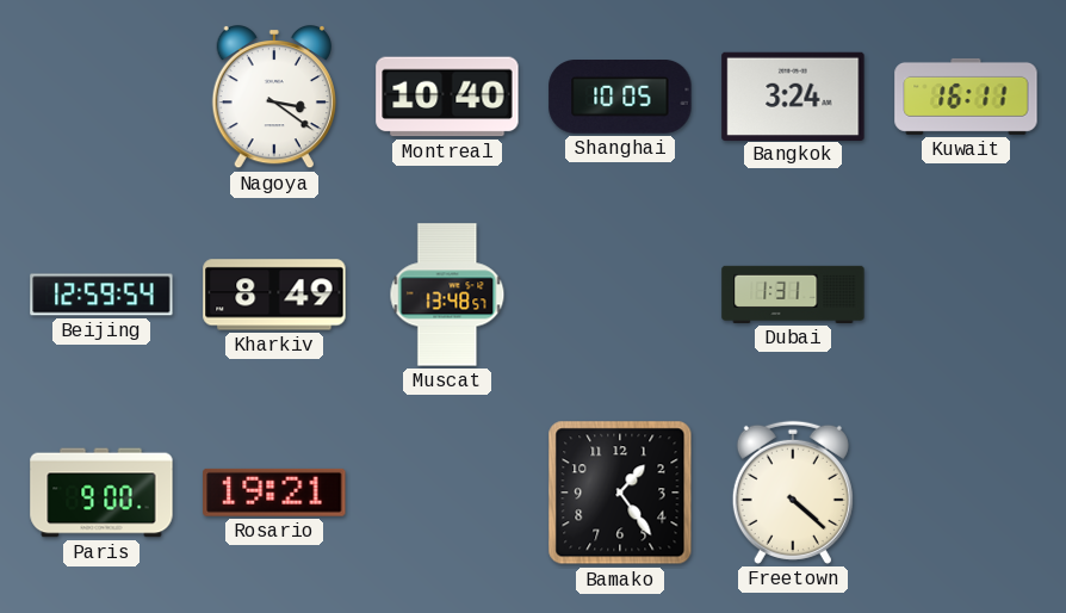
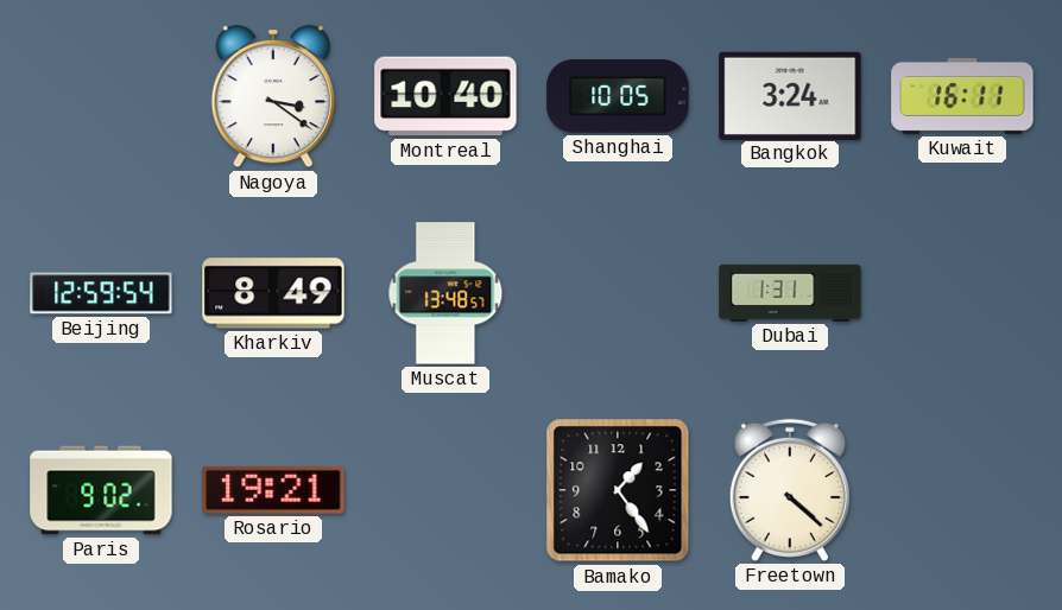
Paris: 9:00 -> 9:02 (101, 490)
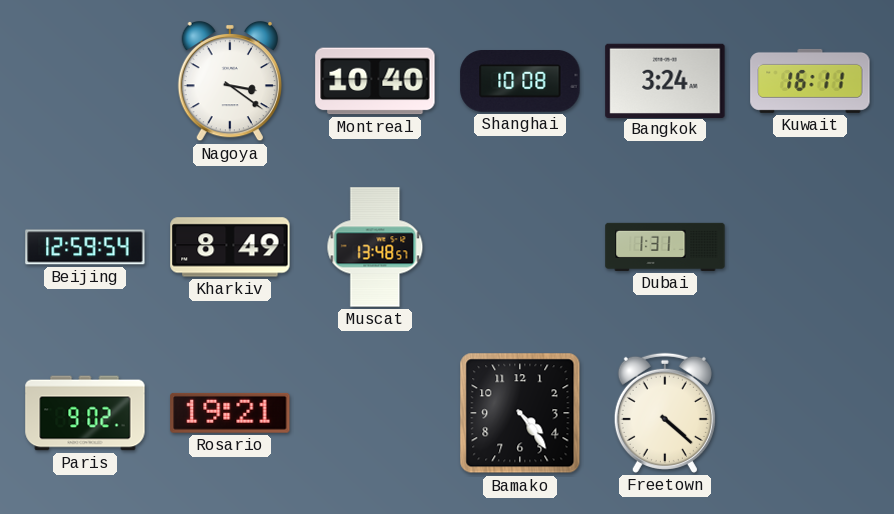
Shanghai: 10:05 -> 10:08 (520, 82)
Bamako: 1:24 -> 4:24 (520, 413)
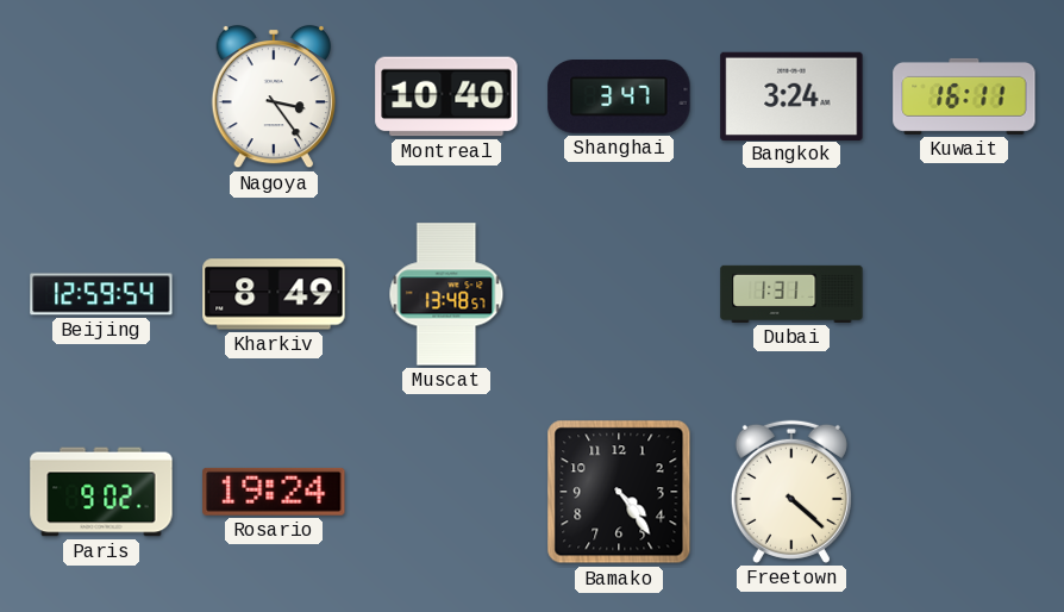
Nagoya: 3:21 -> 3:24 (273, 96)
Shanghai: 10:08 -> 3:47 (619, 98)
Rosario: 19:21 -> 19:24 (274, 492)
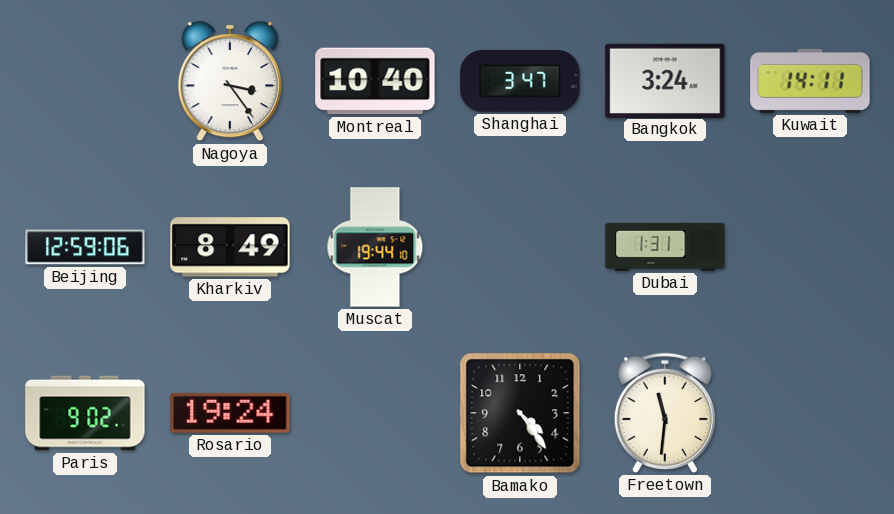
Kuwait: 16:11 -> 14:11 (810, 81)
Beijing: 12:59:54 -> 12:59:06 (85, 247)
Muscat: 13:48 -> 19:44 (375, 247)
Freetown: 4:22 -> 11:31 (665, 413)
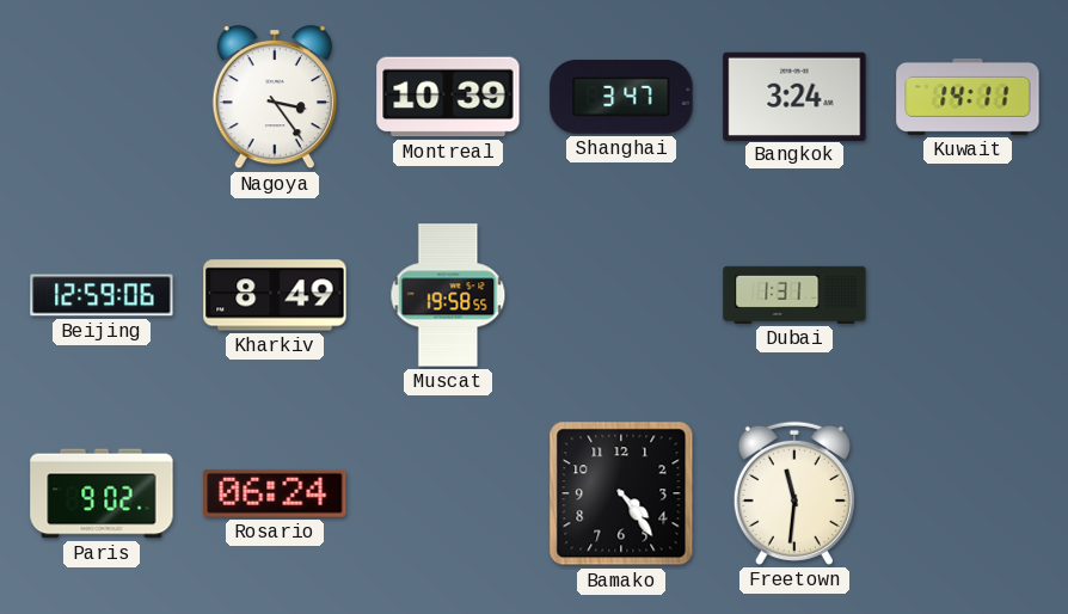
Montreal: 10:40 -> 10:39 (448, 97)
Muscat: 19:44 -> 19:58 (448, 295)
Rosario: 19:24 -> 06:24 (275, 493)
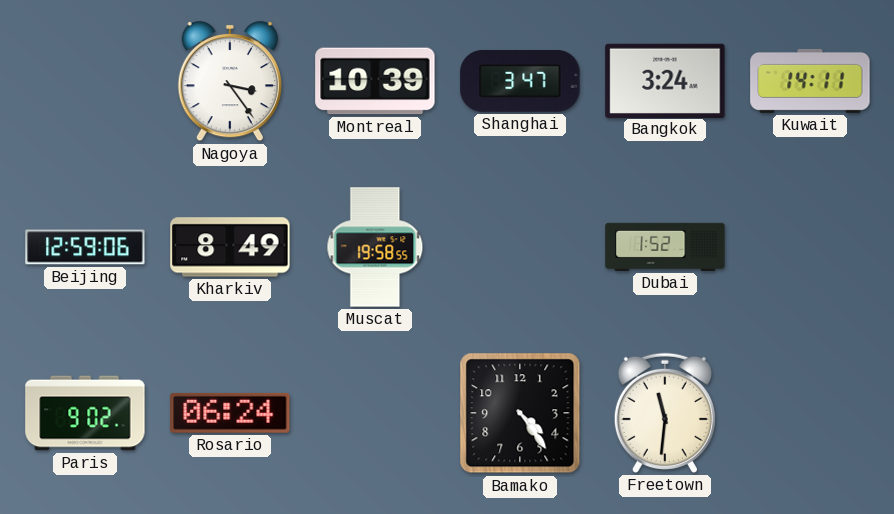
Dubai: 1:31 -> 1:52 (665, 247)
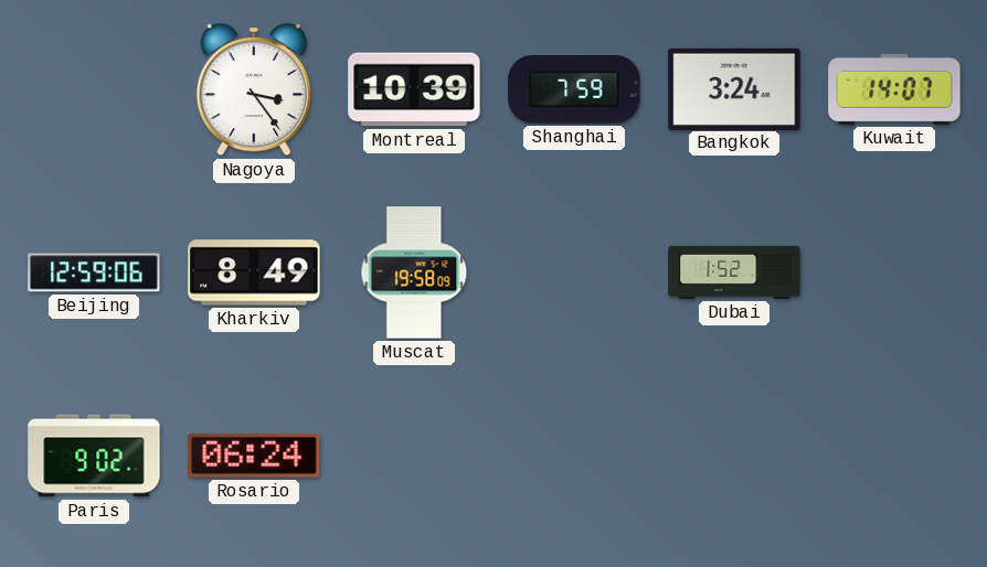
Shanghai: 3:47 -> 7:59 (574, 90)
Kuwait: 14:11 -> 14:07 (894, 89)
Muscat: 19:58:55 -> 19:58:09 (414, 272)
Bamako: 4:24 -> none (520, 413)
Freetown: 11:31 -> none (665, 413)
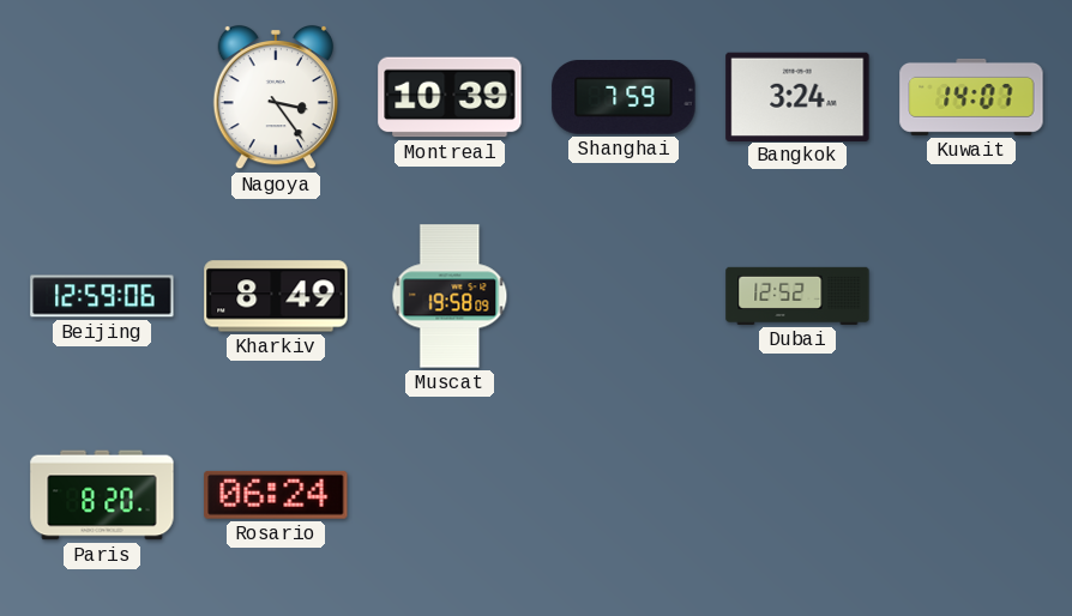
Dubai: 1:52 -> 12:52 (797, 296)
Paris: 9:02 -> 8:20 (102, 495)
